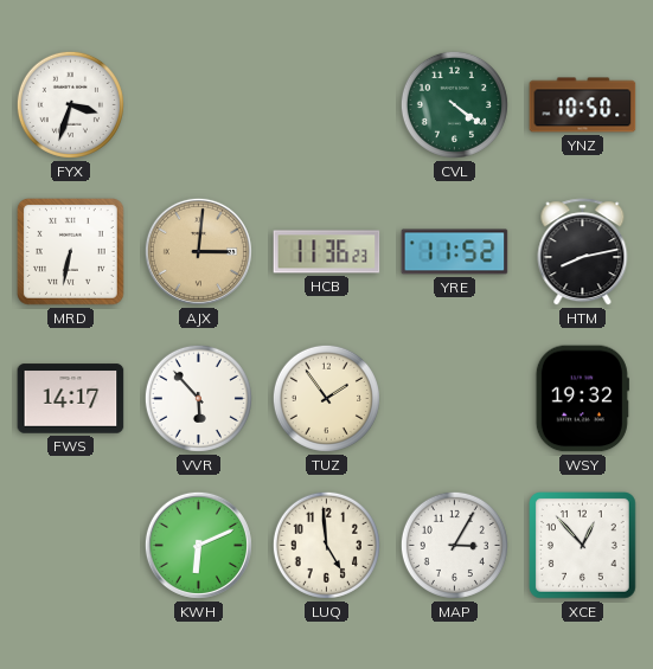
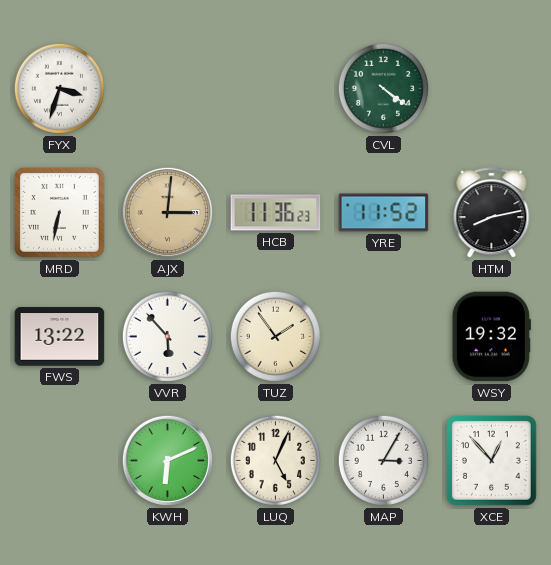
YNZ: 10:50 -> none (583, 105)
FWS: 14:17 -> 13:22 (60, 337)
LUQ: 4:59 -> 5:04 (275, 460)
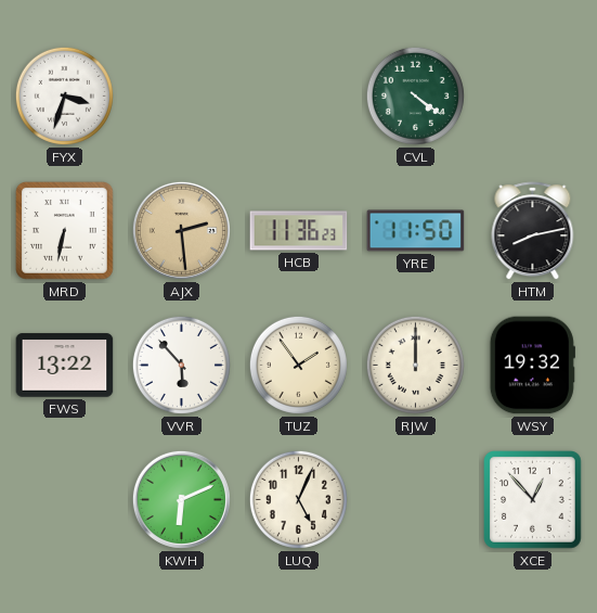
AJX: 3:01 -> 2:29 (181, 230)
YRE: 11:52 -> 11:50 (416, 231)
RJW: none -> 12:00 (415, 365)
MAP: 3:05 -> none (383, 460)
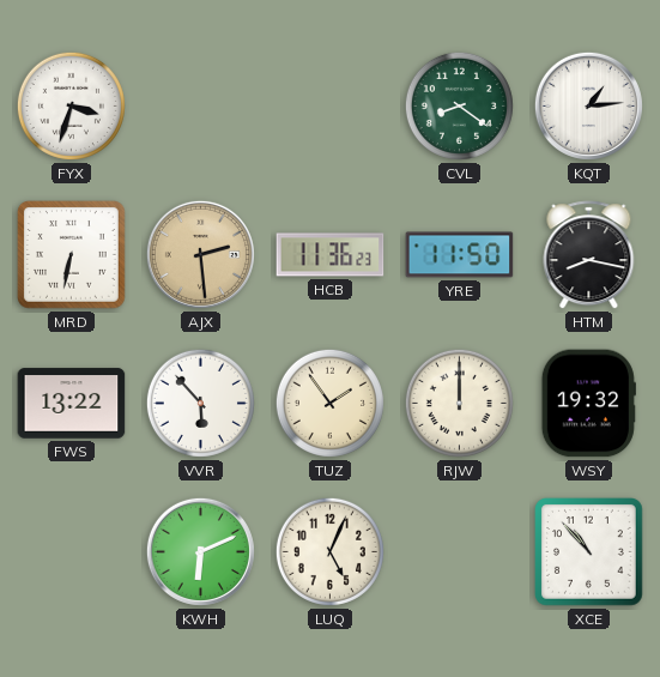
CVL: 4:21 -> 8:21 (459, 105)
KQT: none -> 1:14 (588, 105)
HTM: 8:13 -> 8:17 (589, 255)
XCE: 12:53 -> 10:53 (589, 552)
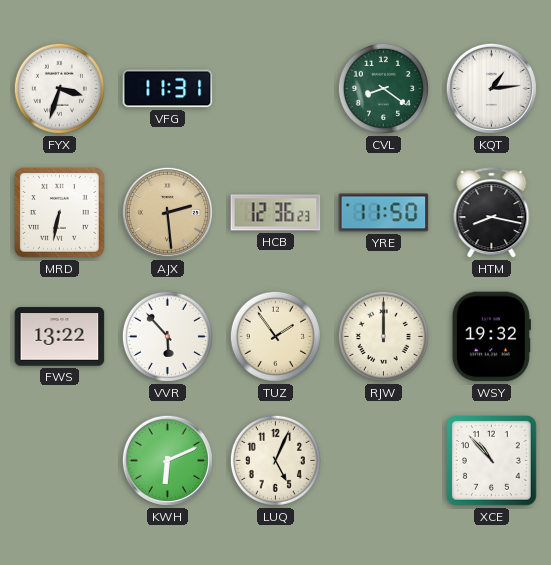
VFG: none -> 11:31 (168, 89)
HCB: 11:36 -> 12:36 (276, 213)
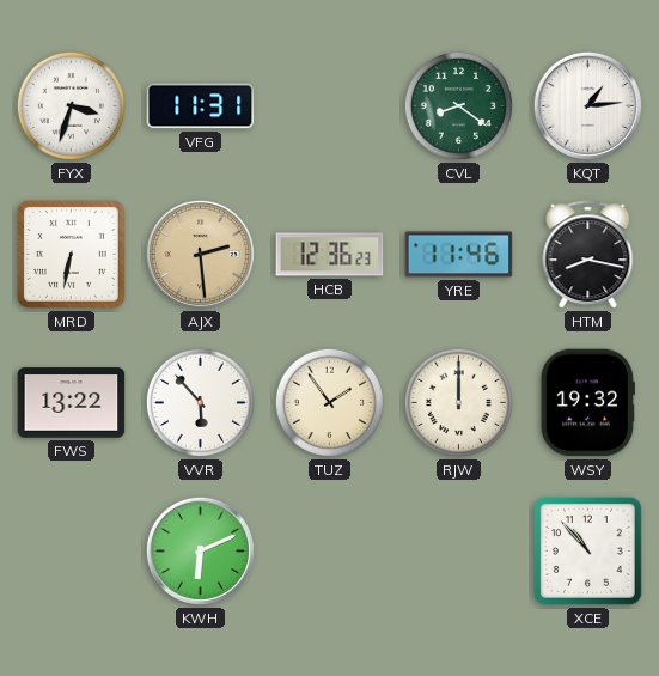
YRE: 11:50 -> 11:46 (459, 255)
LUQ: 5:04 -> none (275, 460)
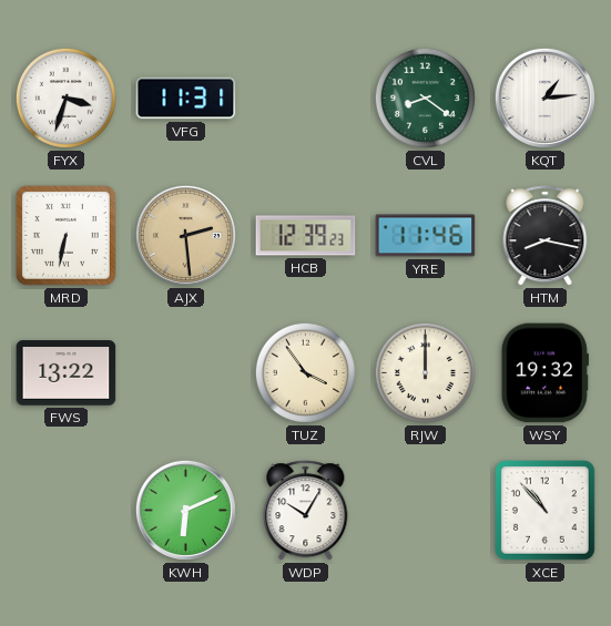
HCB: 12:36 -> 12:39 (306, 236)
VVR: 5:53 -> none (200, 402)
TUZ: 1:54 -> 3:54 (305, 372)
WDP: none -> 10:05 (306, 511)
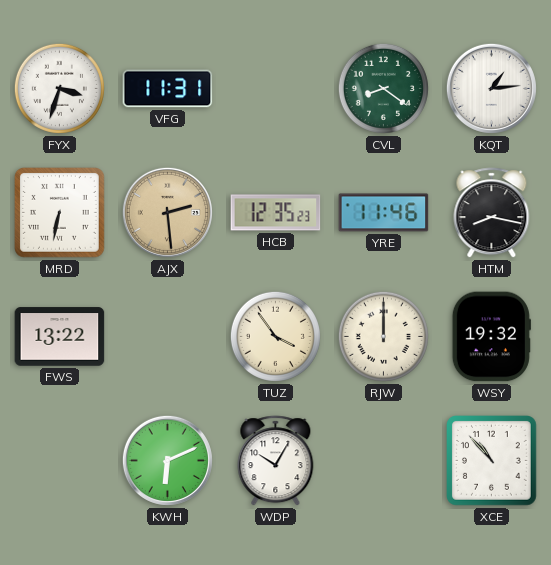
HCB: 12:39 -> 12:35 (276, 213)
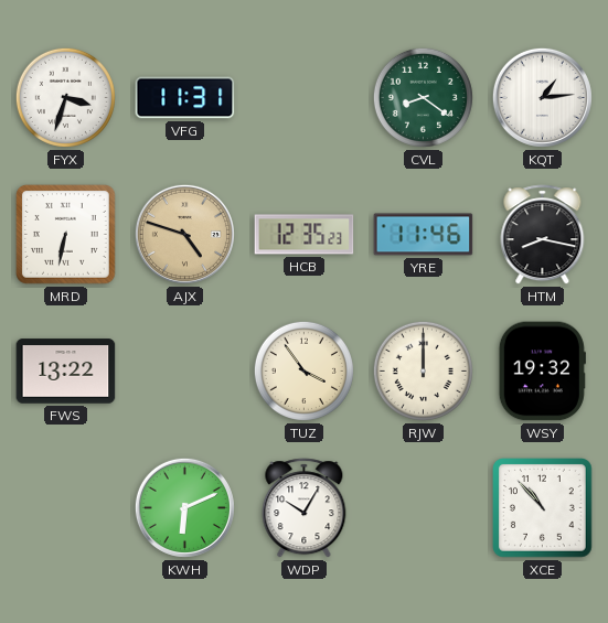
AJX: 2:29 -> 4:48 (184, 234)
